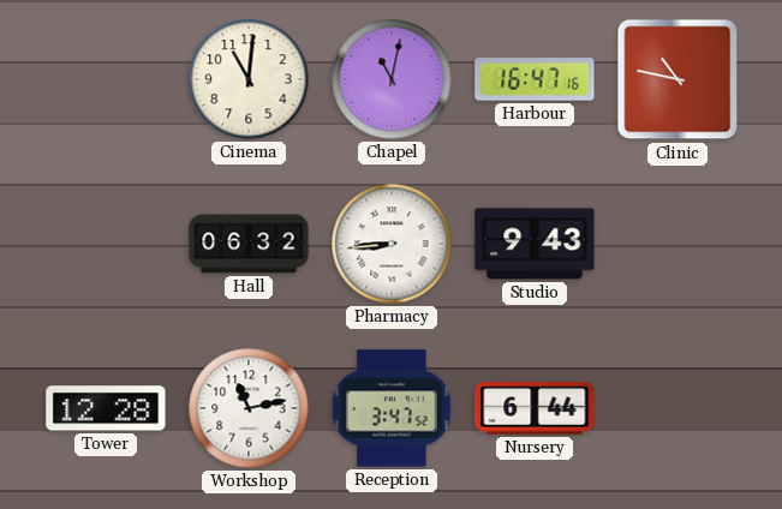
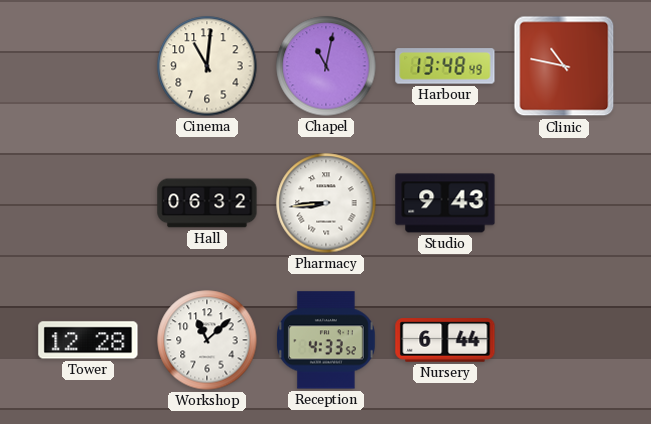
Harbour: 16:47 -> 13:48 (445, 66)
Workshop: 11:13 -> 11:08 (207, 340)
Reception: 3:47 -> 4:33 (327, 340)
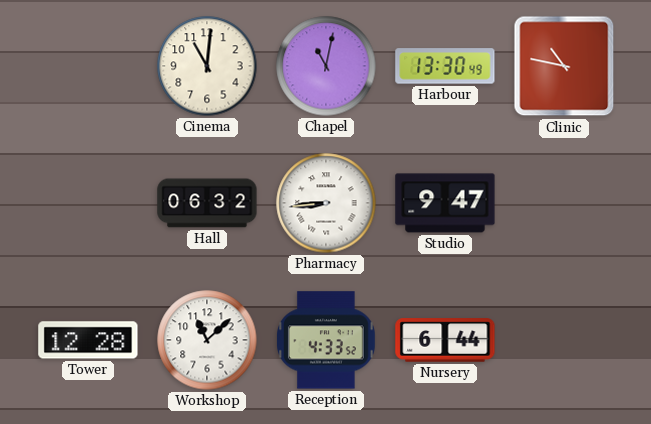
Harbour: 13:48 -> 13:30 (445, 66)
Studio: 9:43 -> 9:47 (445, 203)
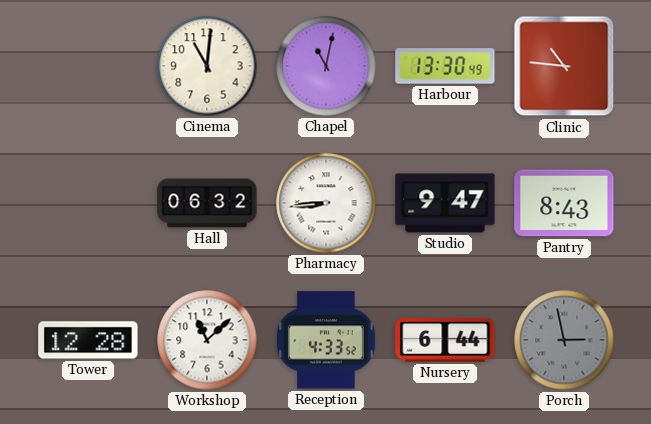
Clinic: 10:47 -> 10:46 (564, 66)
Pantry: none -> 8:43 (564, 203)
Porch: none -> 2:58 (564, 340)
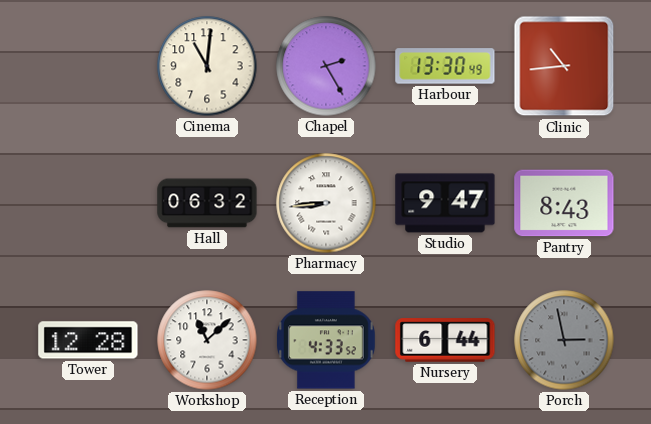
Chapel: 11:02 -> 2:25 (326, 66)
Clinic: 10:46 -> 10:44 (564, 66)
